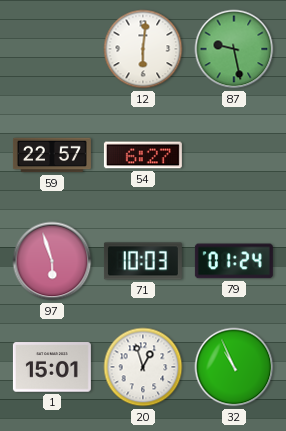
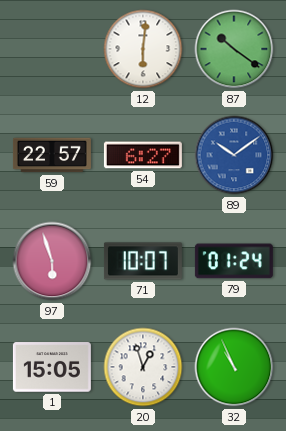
87: 9:28 -> 10:21 (234, 49)
89: none -> 10:09 (234, 155)
71: 10:03 -> 10:07 (143, 261)
1: 15:01 -> 15:05 (52, 367)
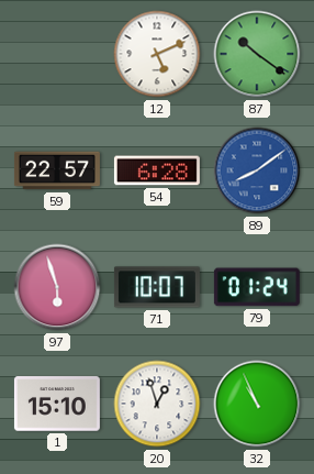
12: 6:01 -> 5:11 (157, 54)
54: 6:27 -> 6:28 (157, 170)
89: 10:09 -> 8:09 (257, 170)
1: 15:05 -> 15:10 (57, 404)
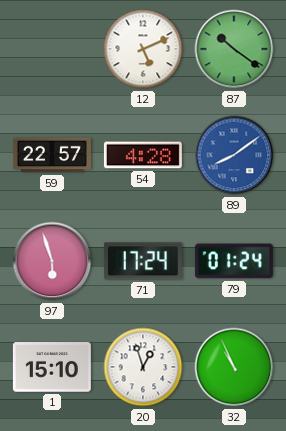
54: 6:28 -> 4:28 (143, 155)
71: 10:07 -> 17:24 (143, 261)
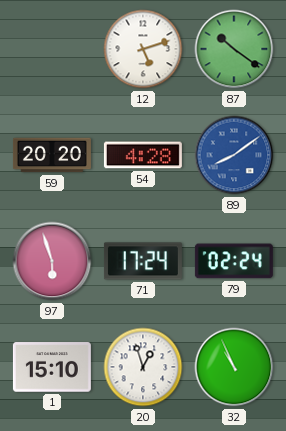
12: 5:11 -> 5:12 (143, 49)
59: 22:57 -> 20:20 (52, 155)
79: 01:24 -> 02:24 (234, 261)
